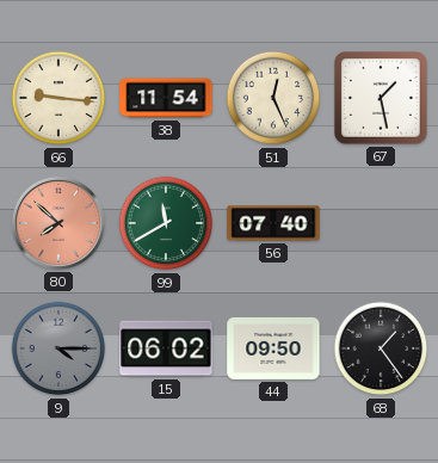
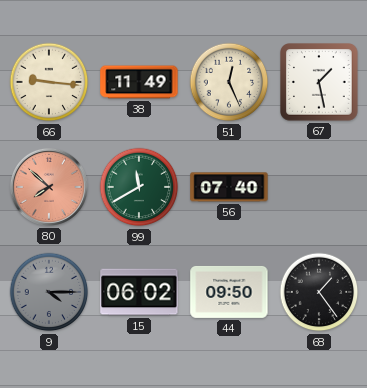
38: 11:54 -> 11:49 (139, 82)
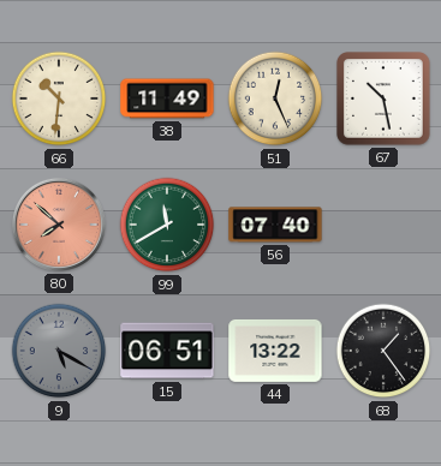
66: 9:16 -> 10:31 (59, 98)
67: 1:28 -> 10:28 (383, 98)
9: 4:15 -> 5:20 (59, 351)
15: 06:02 -> 06:51 (167, 351)
44: 09:50 -> 13:22 (275, 351)
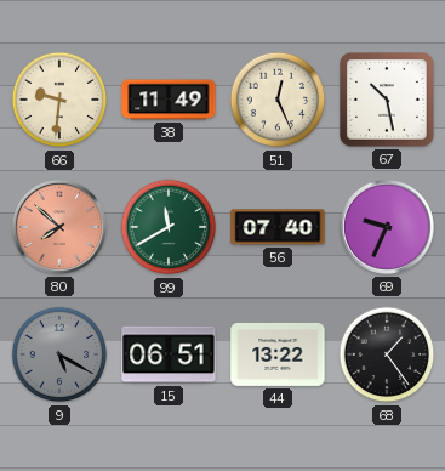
66: 10:31 -> 9:31 (59, 100)
69: none -> 9:34 (387, 227)
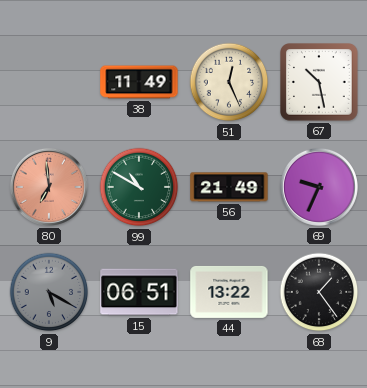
66: 9:31 -> none (59, 100)
80: 7:52 -> 6:59 (49, 187)
99: 11:40 -> 10:50 (139, 187)
56: 07:40 -> 21:49 (229, 187)
